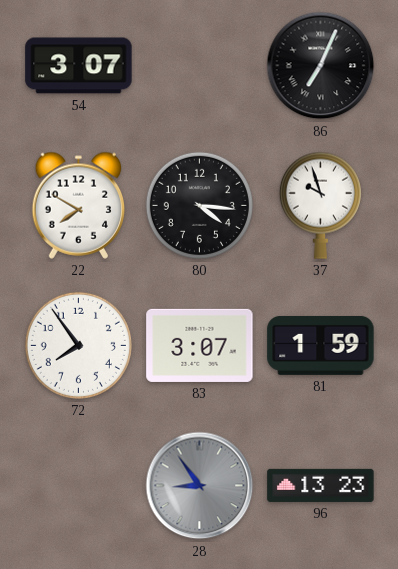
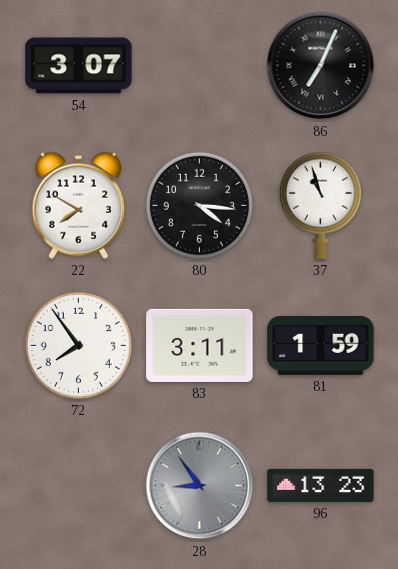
37: 9:57 -> 10:57 (320, 205)
83: 3:07 -> 3:11 (200, 345)
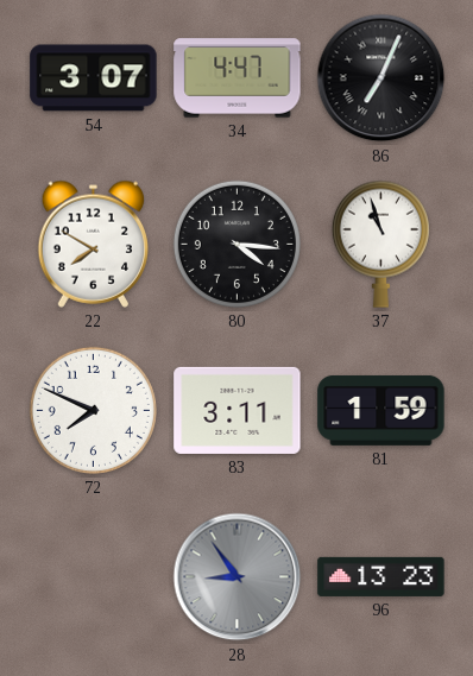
34: none -> 4:47 (238, 78)
72: 7:54 -> 7:49 (93, 410)
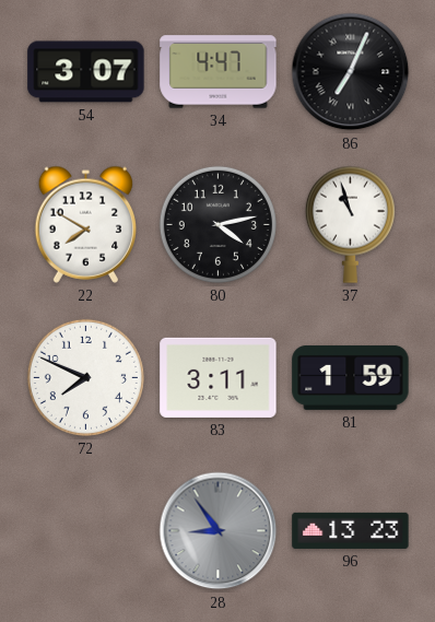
80: 4:16 -> 4:13 (217, 224)
